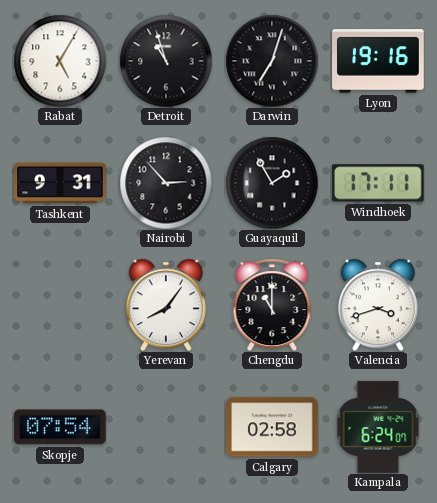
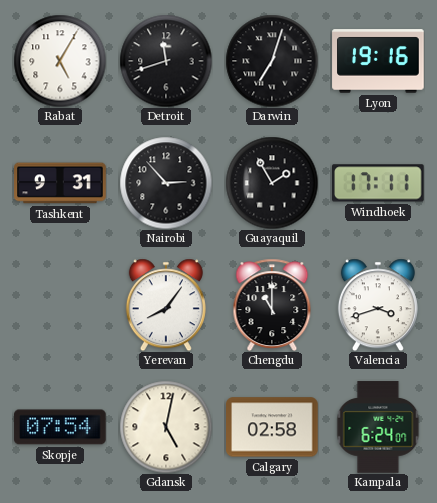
Detroit: 10:57 -> 11:42 (166, 61)
Gdansk: none -> 5:02 (166, 427)
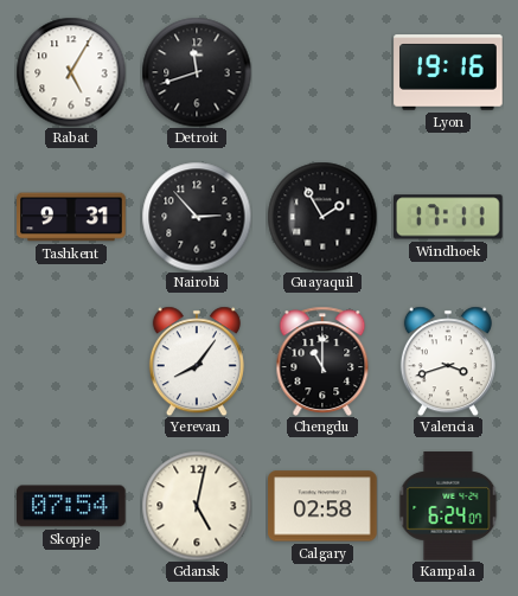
Darwin: 7:03 -> none (272, 61)
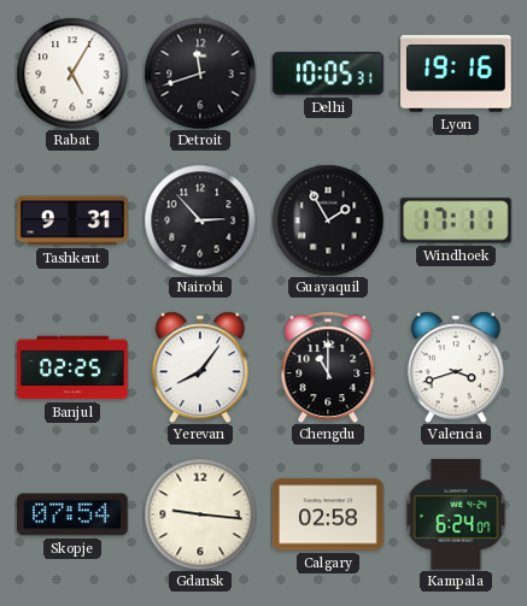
Delhi: none -> 10:05 (328, 73)
Banjul: none -> 02:25 (72, 367)
Gdansk: 5:02 -> 9:16 (200, 514)
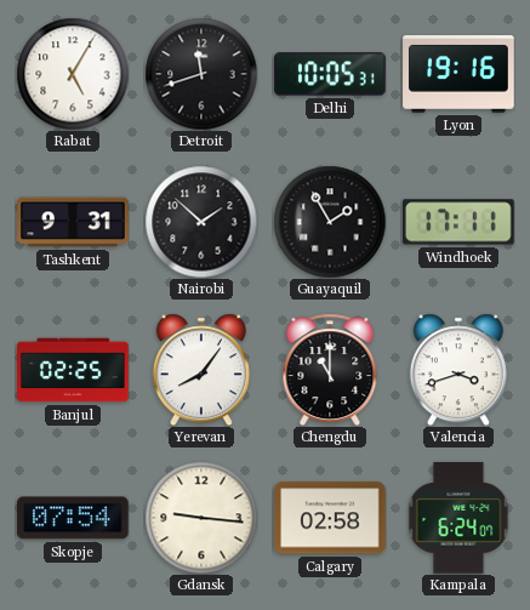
Nairobi: 2:53 -> 1:52 (201, 222)
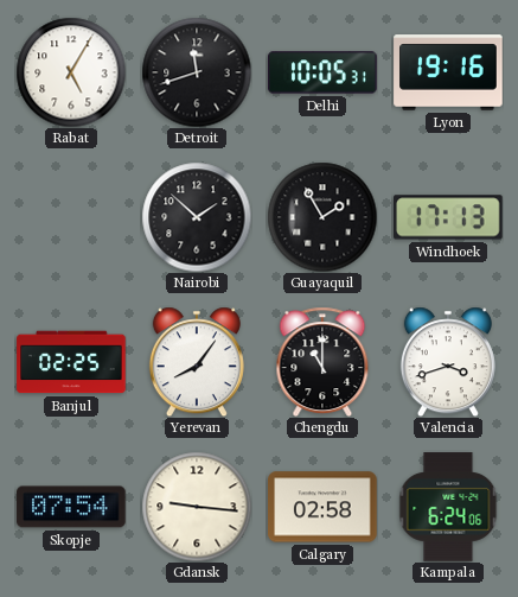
Tashkent: 9:31 -> none (73, 222)
Windhoek: 17:11 -> 17:13 (449, 217)
Kampala: 6:24:07 -> 6:24:06 (448, 507)
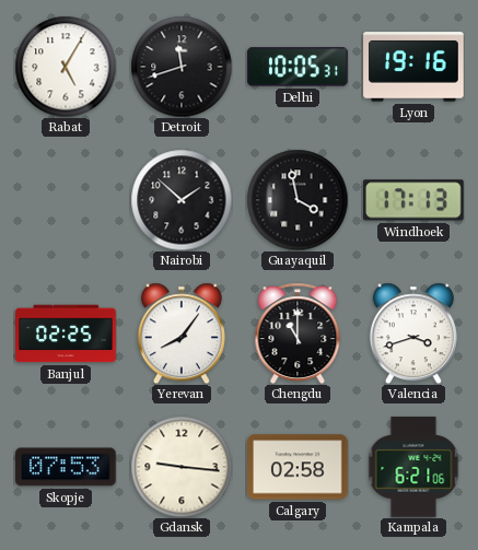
Guayaquil: 1:55 -> 3:58 (298, 200)
Skopje: 07:54 -> 07:53 (66, 467)
Kampala: 6:24 -> 6:21 (413, 467)
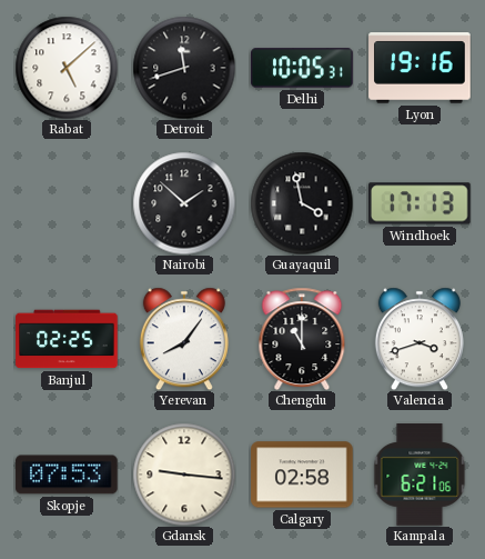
Rabat: 5:05 -> 5:08 (67, 68)
